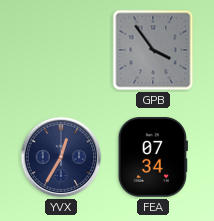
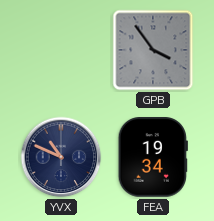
YVX: 12:35 -> 10:49 (61, 157)
FEA: 07:34 -> 19:34 (153, 157)
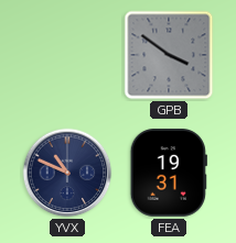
GPB: 3:54 -> 3:51 (169, 55)
FEA: 19:34 -> 19:31 (169, 173)
